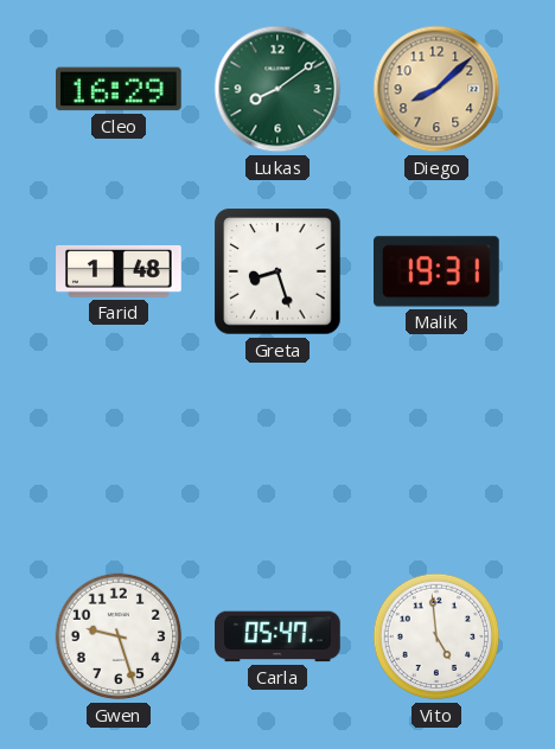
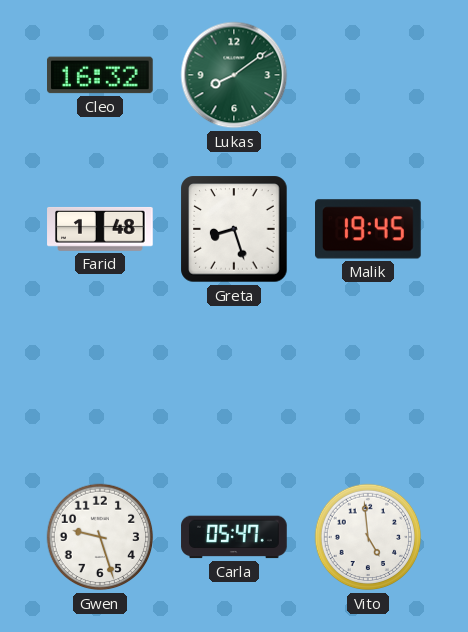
Cleo: 16:29 -> 16:32 (101, 75)
Diego: 8:08 -> none (436, 89)
Malik: 19:31 -> 19:45 (369, 229)
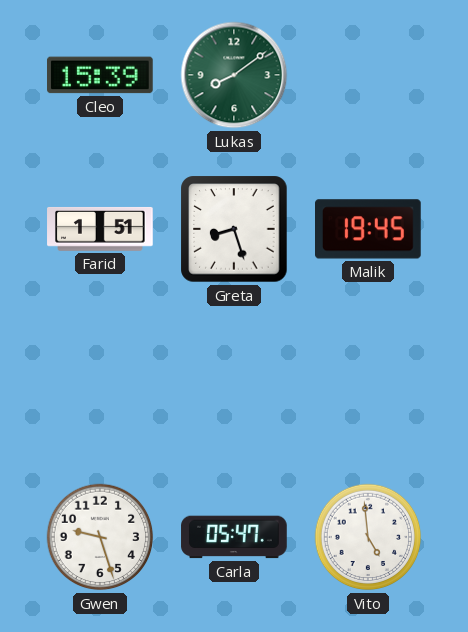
Cleo: 16:32 -> 15:39 (101, 75)
Farid: 1:48 -> 1:51 (100, 229)
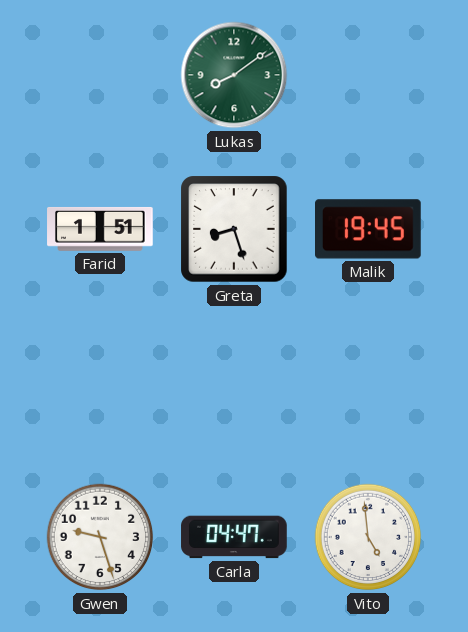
Cleo: 15:39 -> none (101, 75)
Carla: 05:47 -> 04:47 (234, 537)
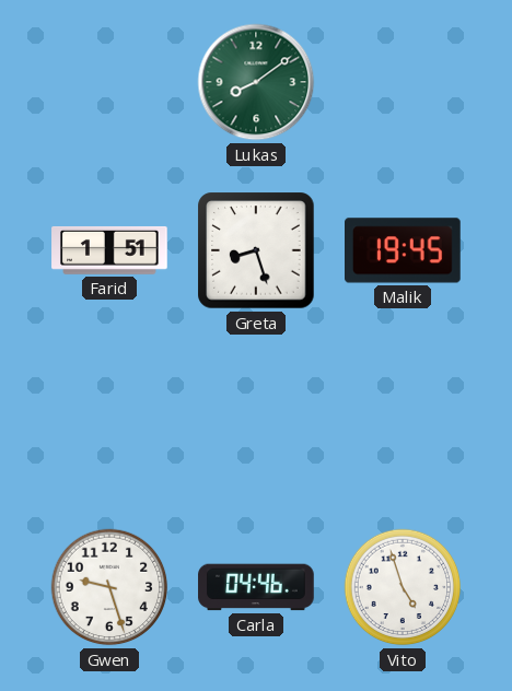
Carla: 04:47 -> 04:46 (256, 587)
Vito: 4:59 -> 4:57 (403, 587)
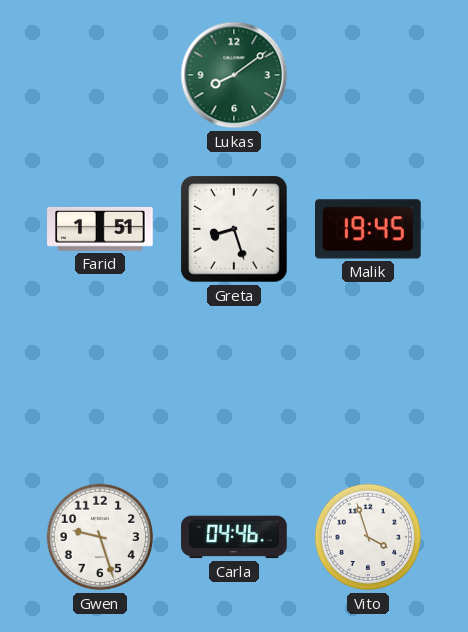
Vito: 4:57 -> 3:57 (368, 537)
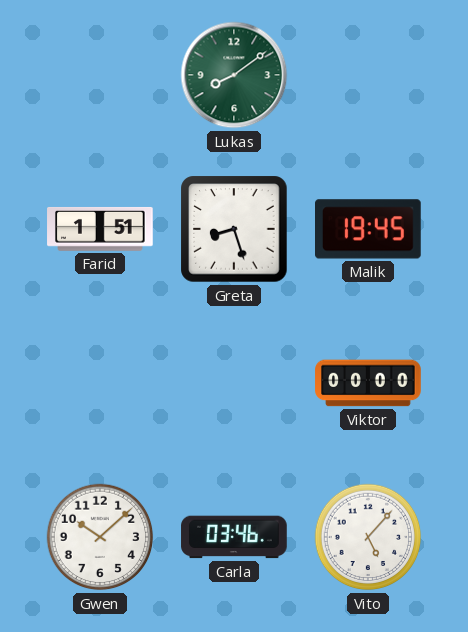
Viktor: none -> 00:00 (368, 383)
Gwen: 9:27 -> 10:08 (100, 537)
Carla: 04:46 -> 03:46 (234, 537)
Vito: 3:57 -> 5:07 (368, 537)
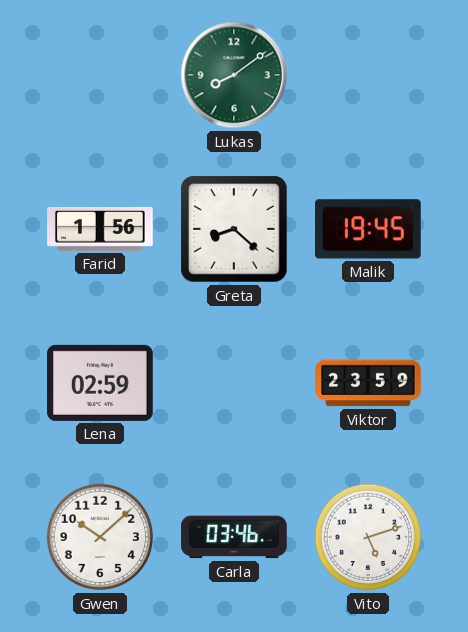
Farid: 1:51 -> 1:56 (100, 229)
Greta: 8:27 -> 8:22 (234, 229)
Lena: none -> 02:59 (101, 383)
Viktor: 00:00 -> 23:59 (368, 383)
Vito: 5:07 -> 5:12 (368, 537)
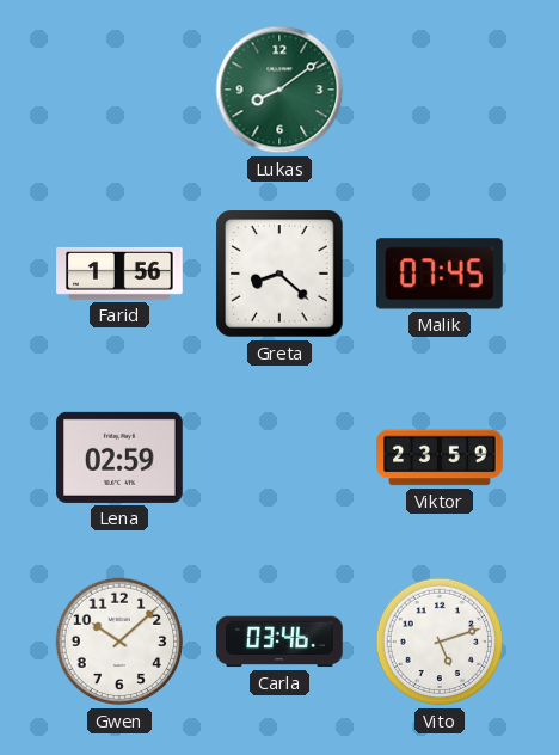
Malik: 19:45 -> 07:45 (441, 274)
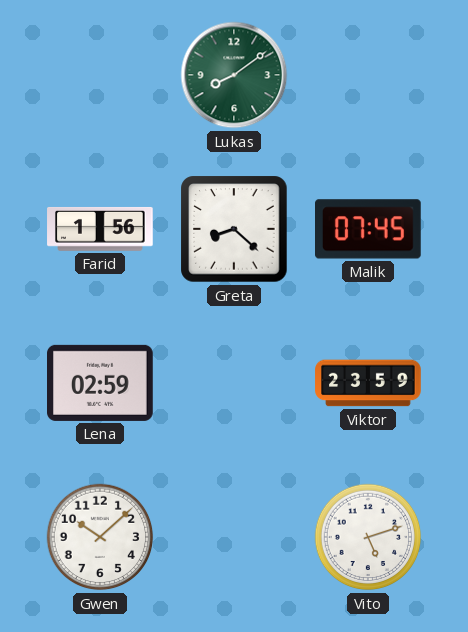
Carla: 03:46 -> none (279, 642)
